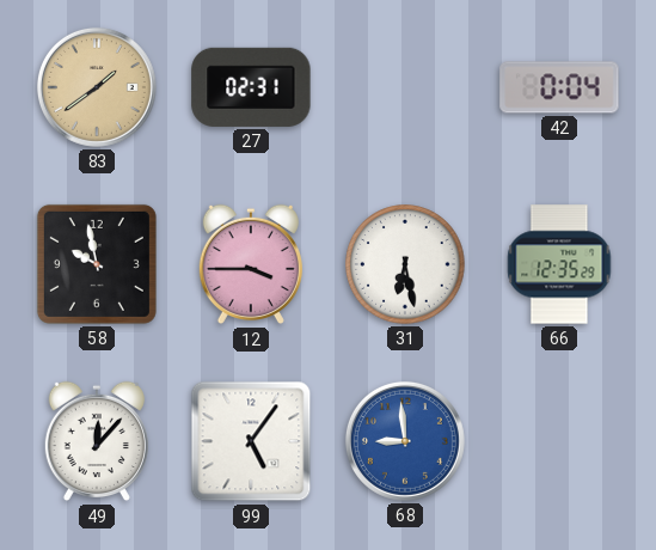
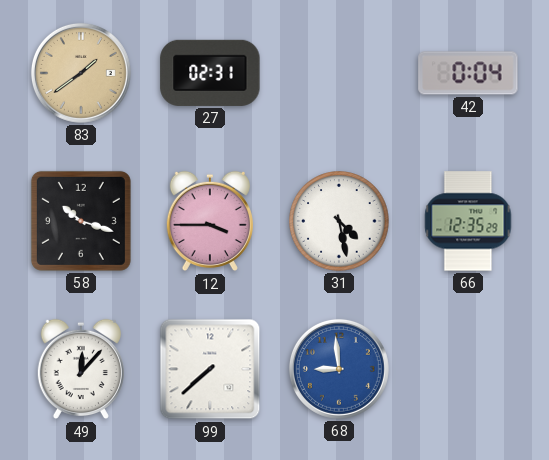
58: 9:58 -> 10:18 (81, 221)
31: 6:28 -> 4:28 (339, 221)
99: 5:06 -> 7:38 (210, 369)
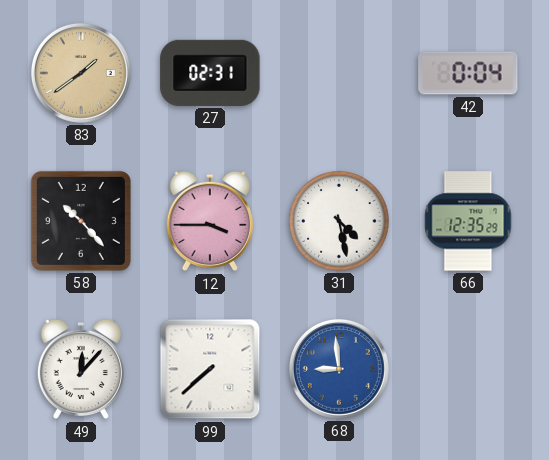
58: 10:18 -> 10:23 (81, 221)
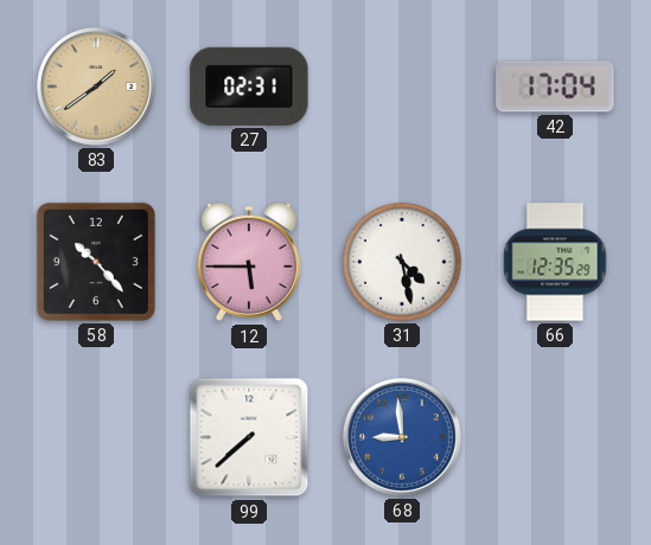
42: 0:04 -> 17:04 (555, 86)
12: 3:45 -> 5:45 (249, 262)
49: 12:07 -> none (81, 369)
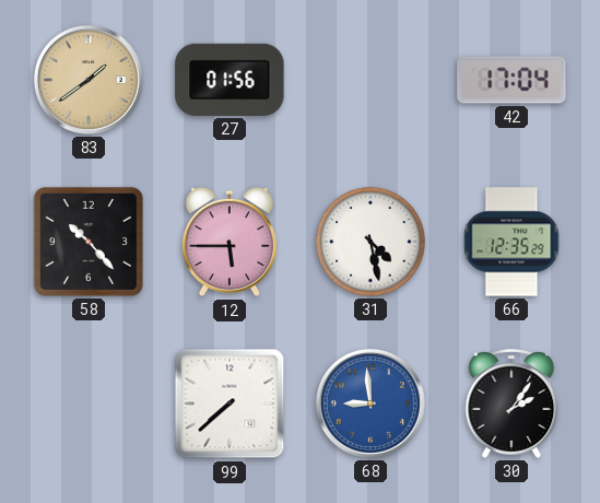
27: 02:31 -> 01:56 (230, 80)
30: none -> 2:06 (511, 403)
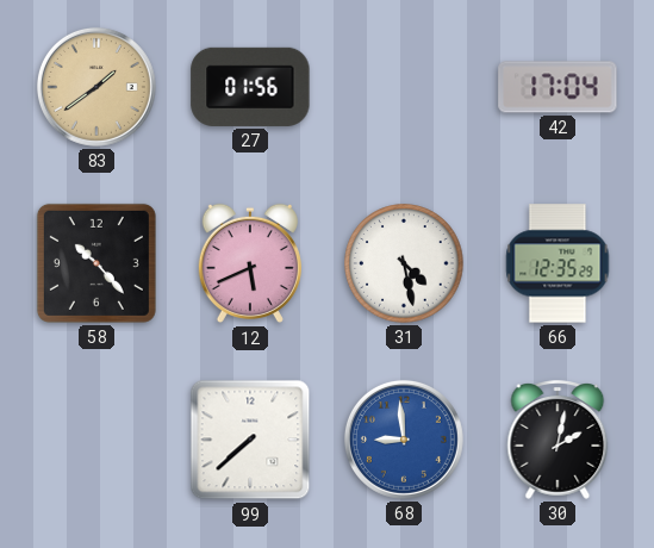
12: 5:45 -> 5:41 (250, 263)
30: 2:06 -> 2:02 (558, 440)
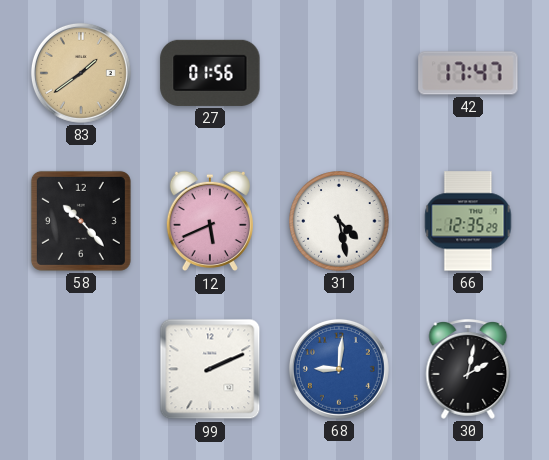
42: 17:04 -> 17:47 (468, 73)
99: 7:38 -> 2:11 (210, 369)
68: 8:59 -> 9:01 (339, 369)
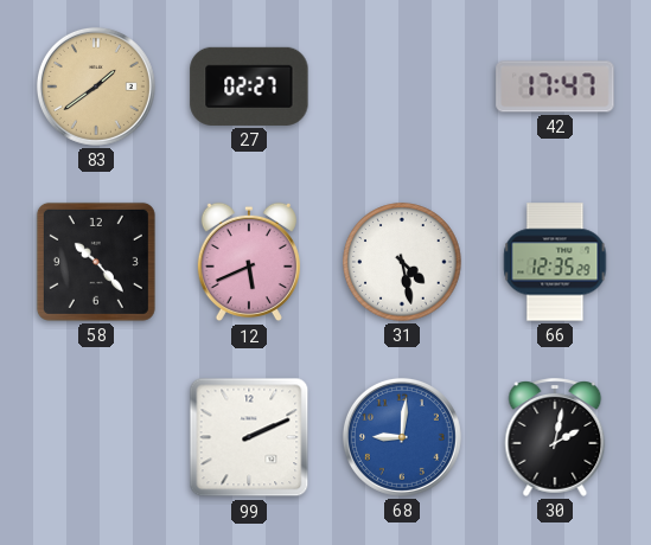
27: 01:56 -> 02:27 (249, 86)
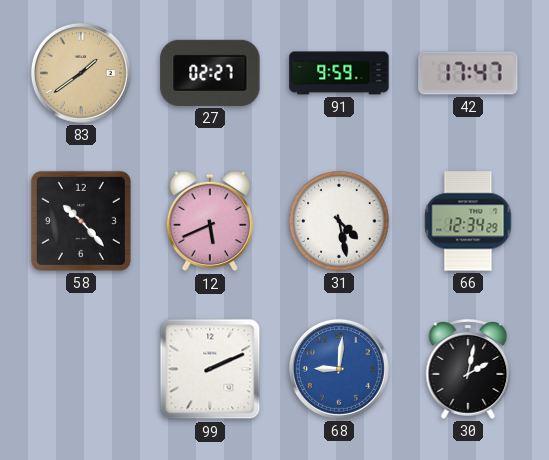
91: none -> 9:59 (339, 73)
66: 12:35 -> 12:34 (468, 221)
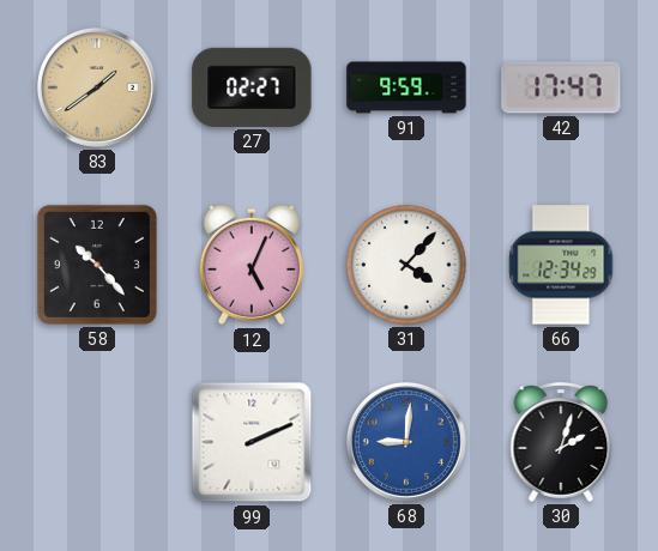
12: 5:41 -> 5:04 (252, 265)
31: 4:28 -> 4:07 (406, 265)
30: 2:02 -> 2:03 (561, 442)
